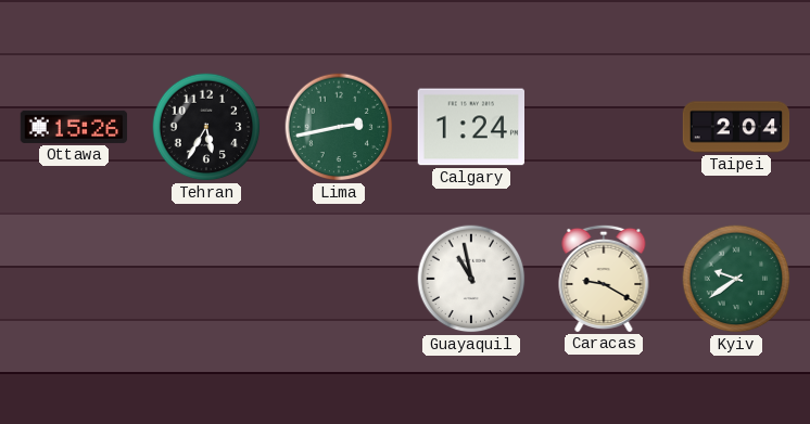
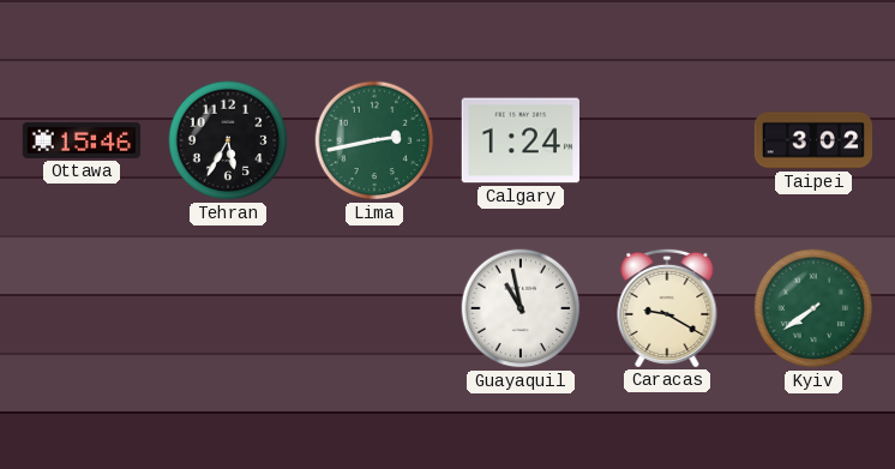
Ottawa: 15:26 -> 15:46 (82, 140)
Taipei: 2:04 -> 3:02 (813, 140)
Kyiv: 9:39 -> 7:39 (813, 308)
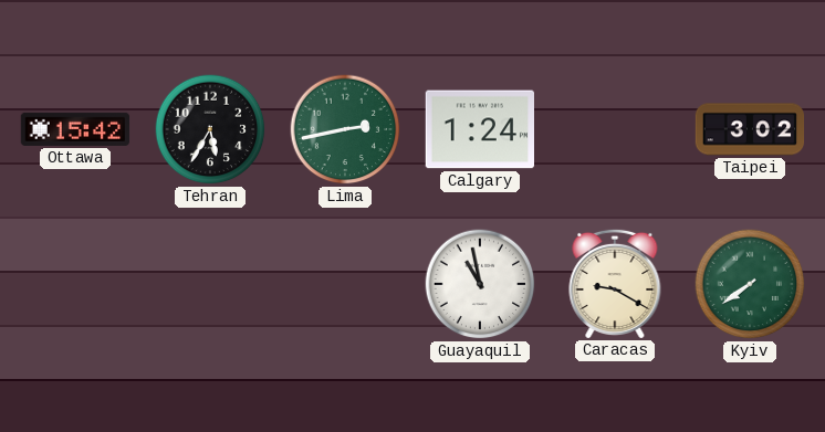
Ottawa: 15:46 -> 15:42 (75, 129)
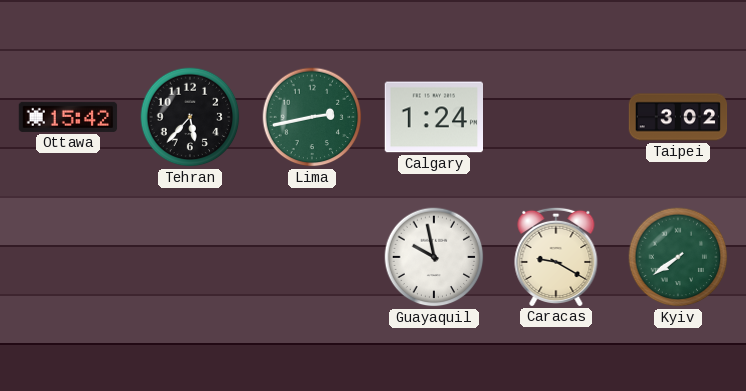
Tehran: 5:35 -> 5:37 (190, 117)
Guayaquil: 10:58 -> 9:58 (434, 257)
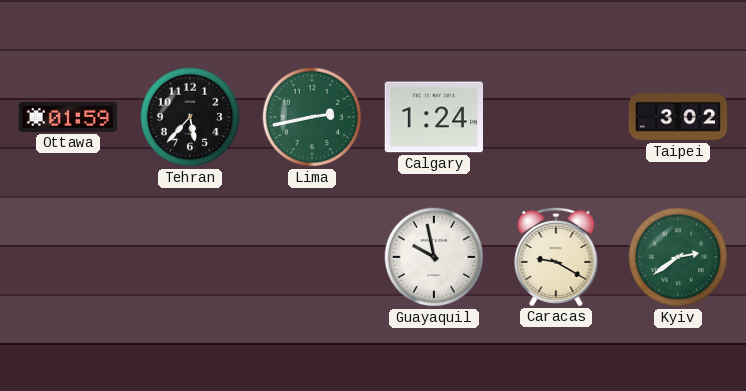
Ottawa: 15:42 -> 01:59 (68, 117)
Kyiv: 7:39 -> 2:39 (678, 257)
